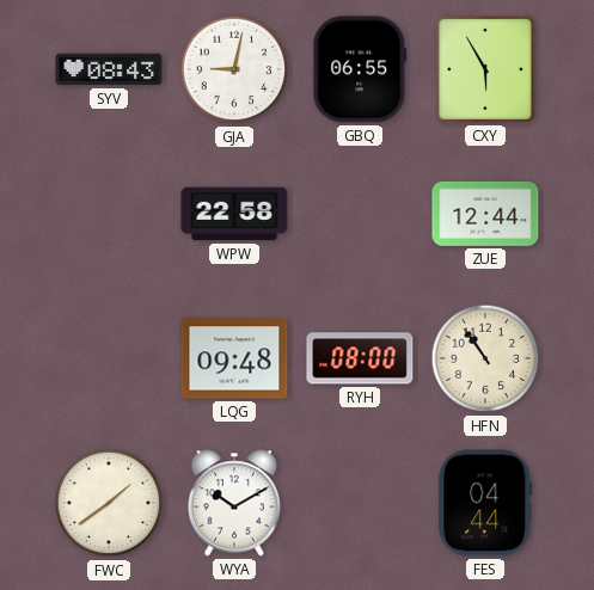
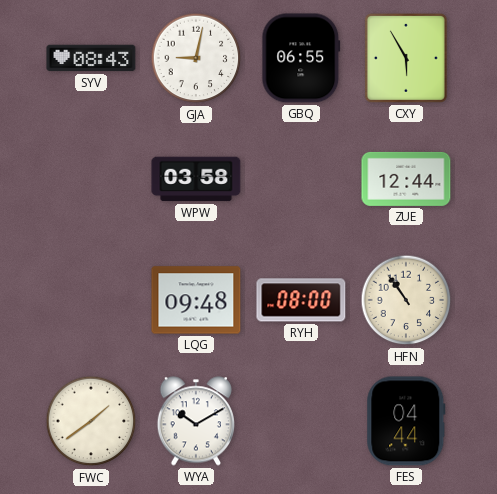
WPW: 22:58 -> 03:58 (196, 179)
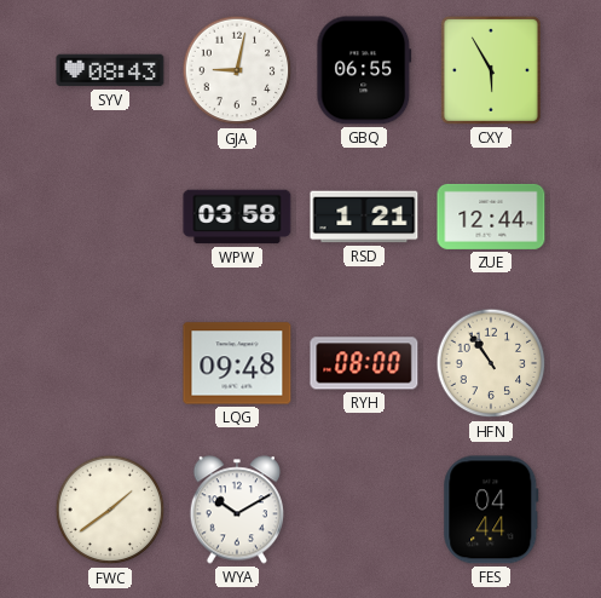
RSD: none -> 1:21 (364, 217)
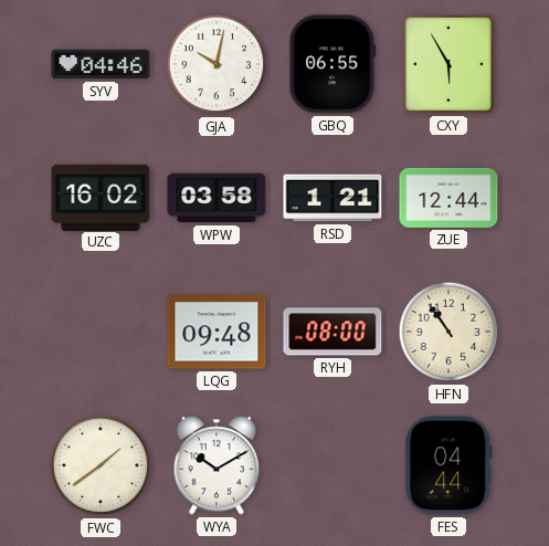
SYV: 08:43 -> 04:46 (101, 64)
GJA: 9:02 -> 10:02 (217, 64)
UZC: none -> 16:02 (101, 197)
